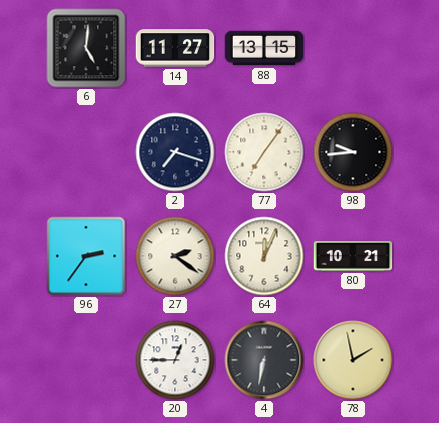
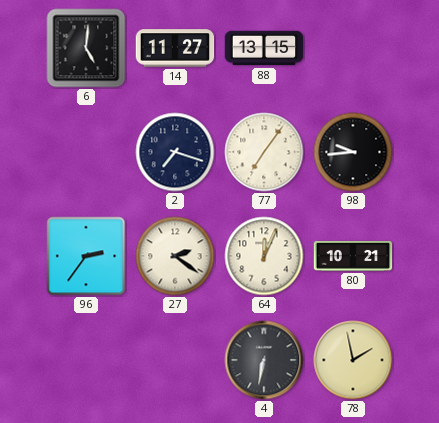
20: 12:45 -> none (175, 360)
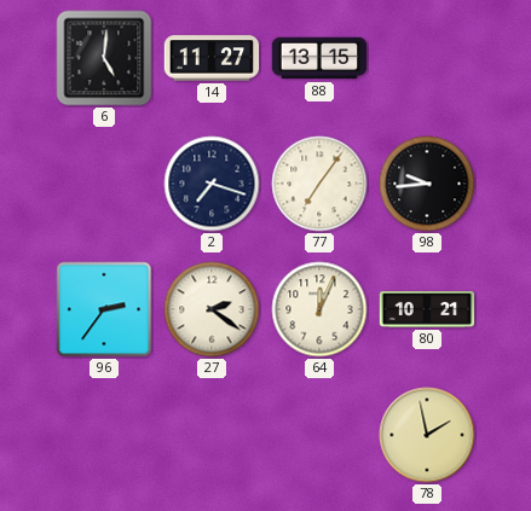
4: 6:32 -> none (264, 360)
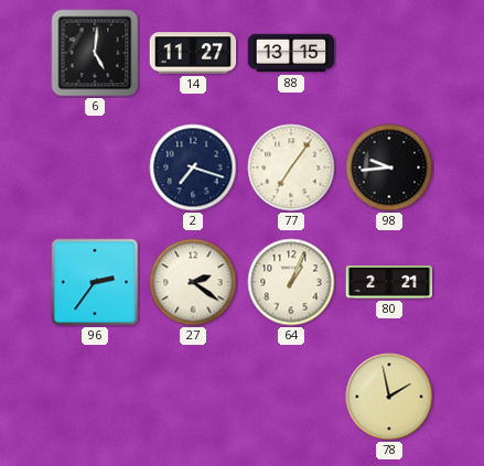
64: 12:04 -> 1:04 (291, 282)
80: 10:21 -> 2:21 (389, 282)
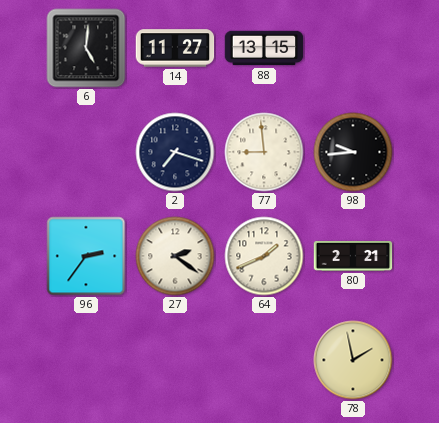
77: 7:06 -> 8:59 (264, 152)
64: 1:04 -> 1:41 (264, 256)
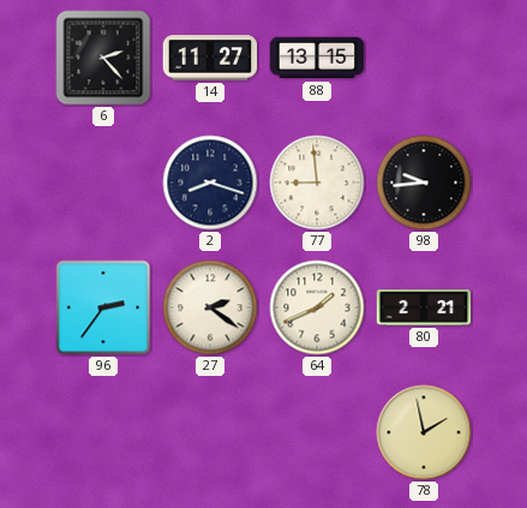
6: 5:01 -> 2:23 (103, 58)
2: 7:18 -> 8:18 (210, 183)
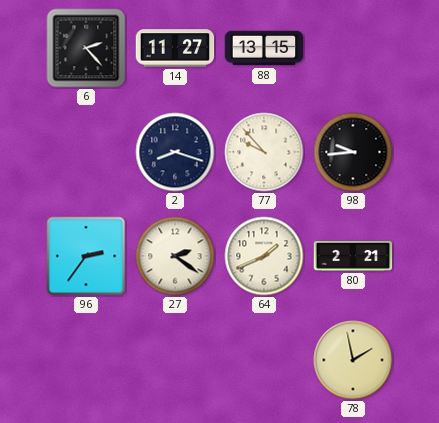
77: 8:59 -> 9:53 (264, 152)
